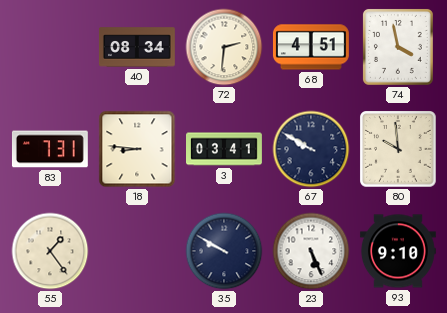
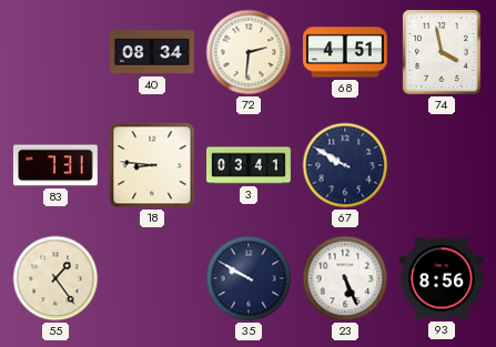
80: 9:59 -> none (398, 149)
93: 9:10 -> 8:56 (442, 278)
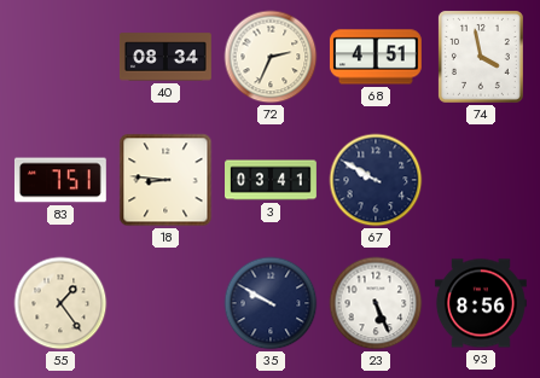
72: 2:31 -> 2:34 (271, 57)
83: 7:31 -> 7:51 (60, 180)
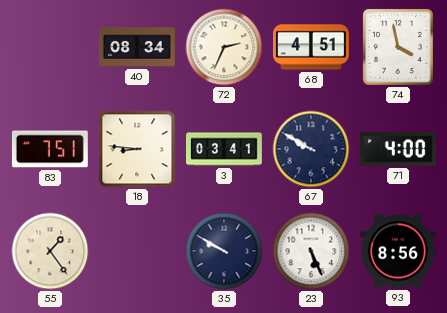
71: none -> 4:00 (398, 149)
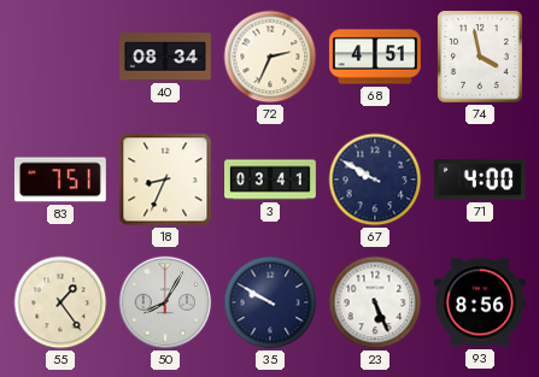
18: 8:46 -> 8:34 (165, 179)
50: none -> 8:05 (165, 302)
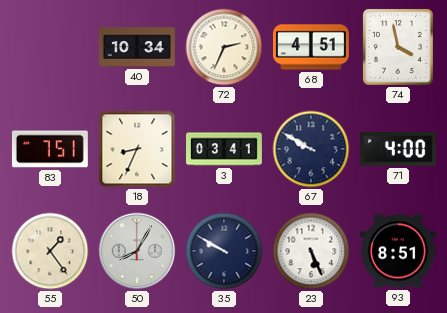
40: 08:34 -> 10:34 (137, 47)
93: 8:56 -> 8:51 (398, 251)
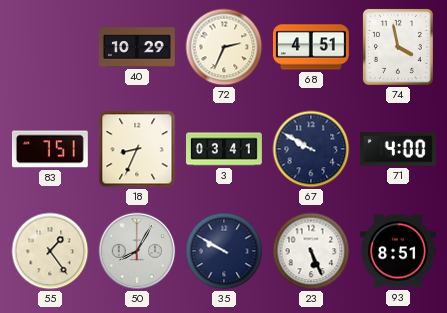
40: 10:34 -> 10:29 (137, 47)
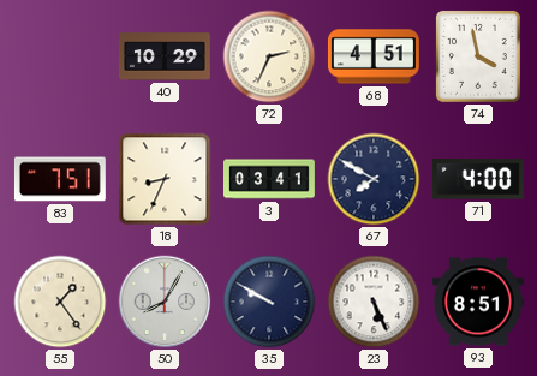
67: 9:50 -> 7:50 (374, 179)
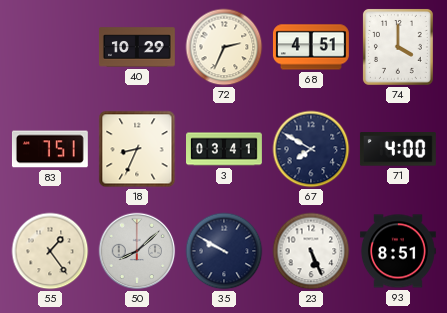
74: 3:58 -> 4:00 (398, 47)
50: 8:05 -> 8:08 (137, 251)
